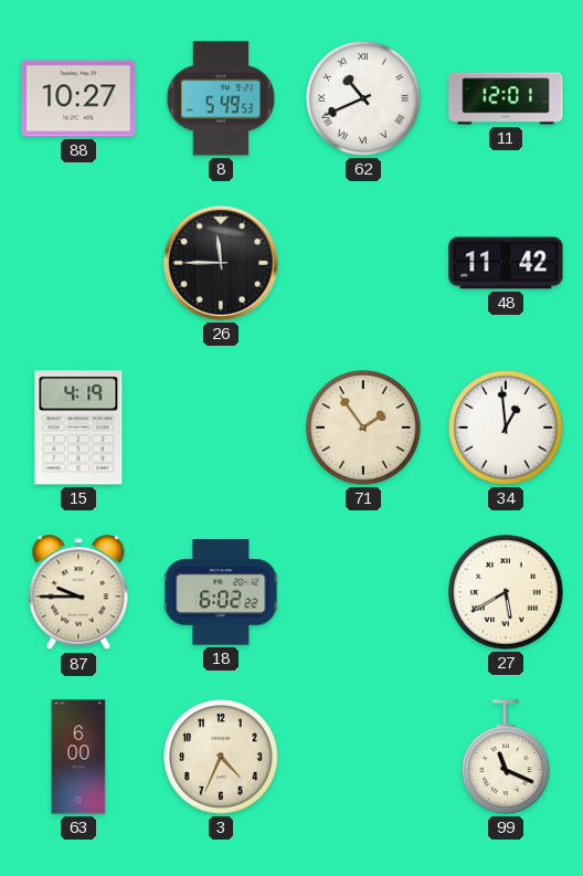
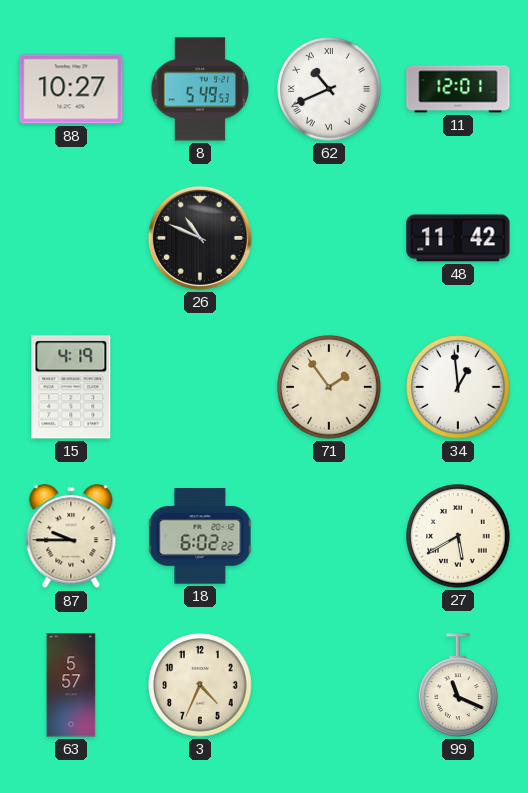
26: 11:45 -> 10:49 (200, 238)
63: 6:00 -> 5:57 (71, 685)
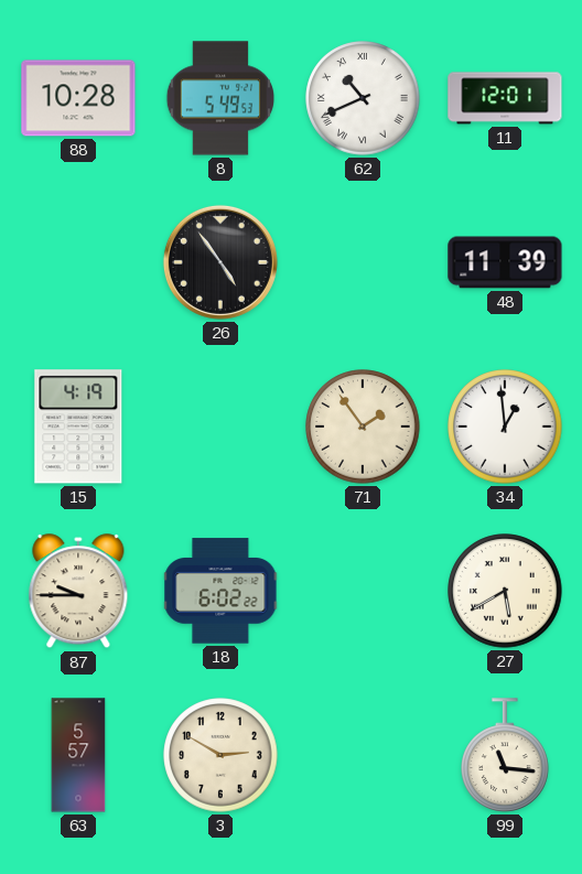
88: 10:27 -> 10:28 (78, 98)
26: 10:49 -> 4:54 (220, 262)
48: 11:42 -> 11:39 (505, 262)
3: 4:34 -> 2:50 (220, 755)
99: 11:19 -> 11:16 (505, 755)
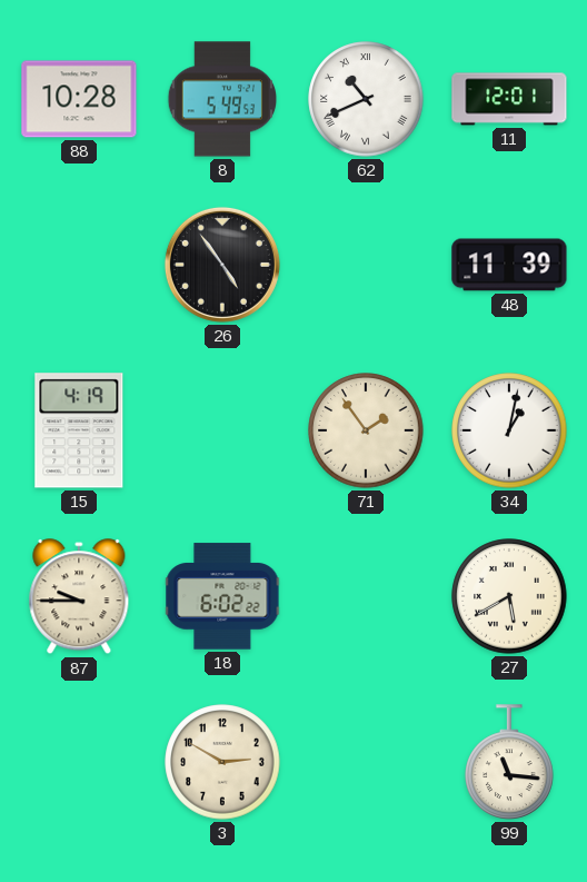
34: 12:59 -> 1:02 (509, 430)
63: 5:57 -> none (78, 755)
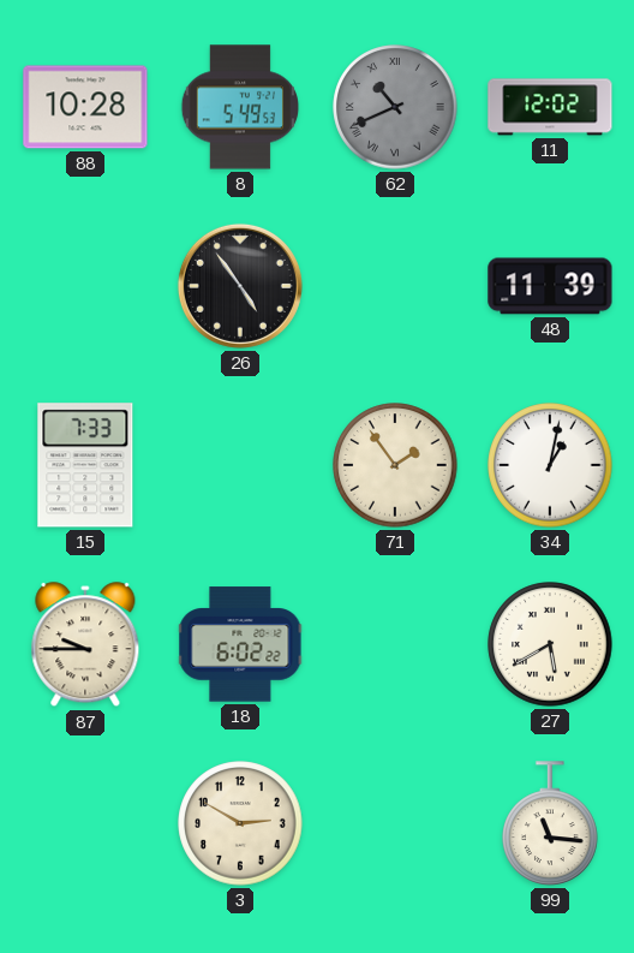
62 dial: white -> grey (395, 107)
11: 12:01 -> 12:02 (550, 107)
15: 4:19 -> 7:33 (85, 465)
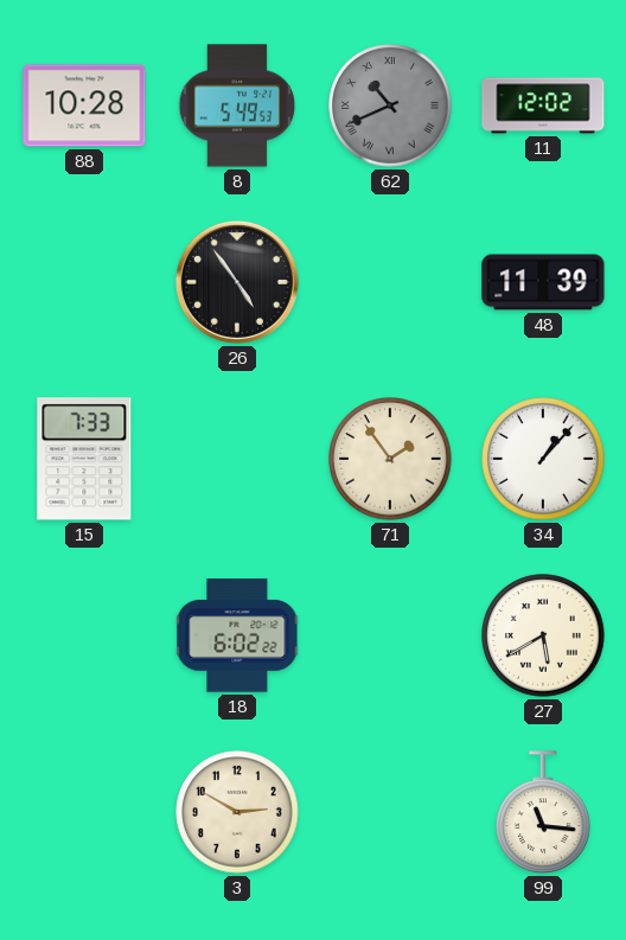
34: 1:02 -> 1:07 (543, 459)
87: 9:45 -> none (85, 645)
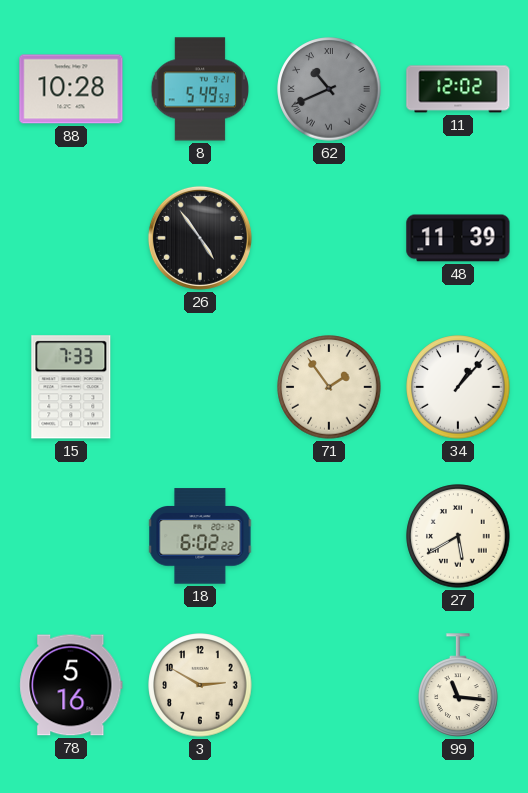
78: none -> 5:16 (71, 685)
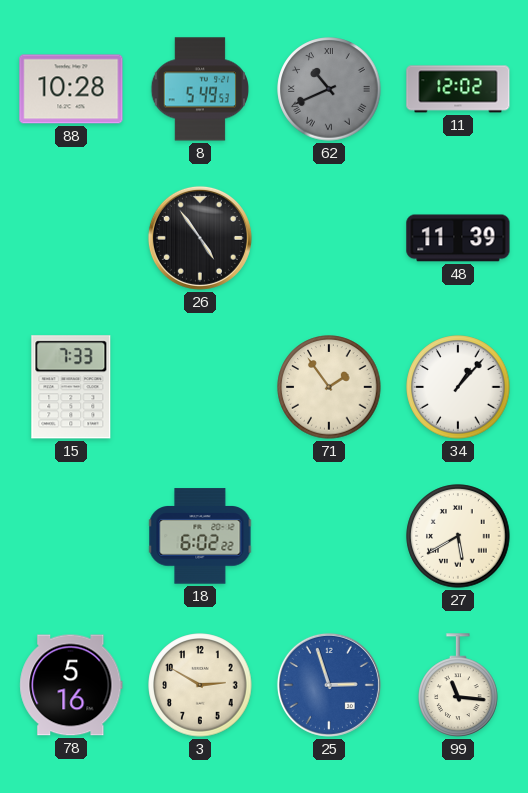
25: none -> 2:57 (329, 685)
